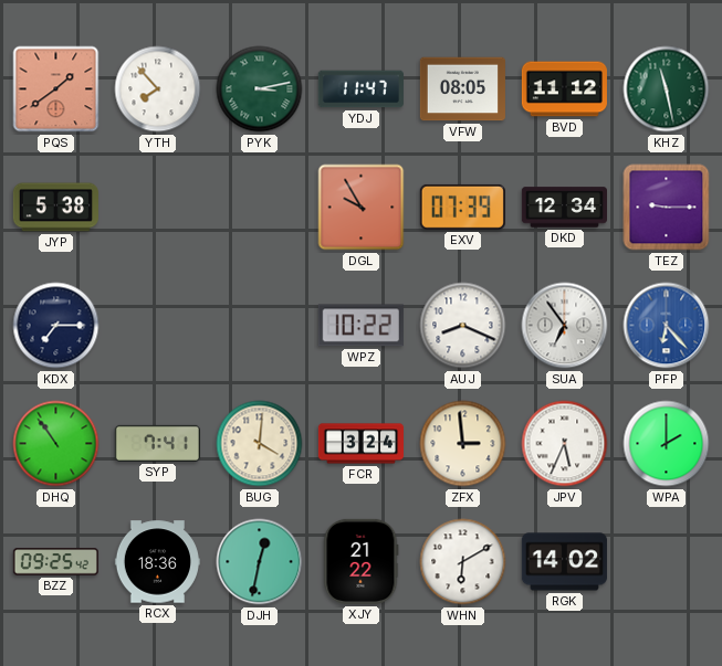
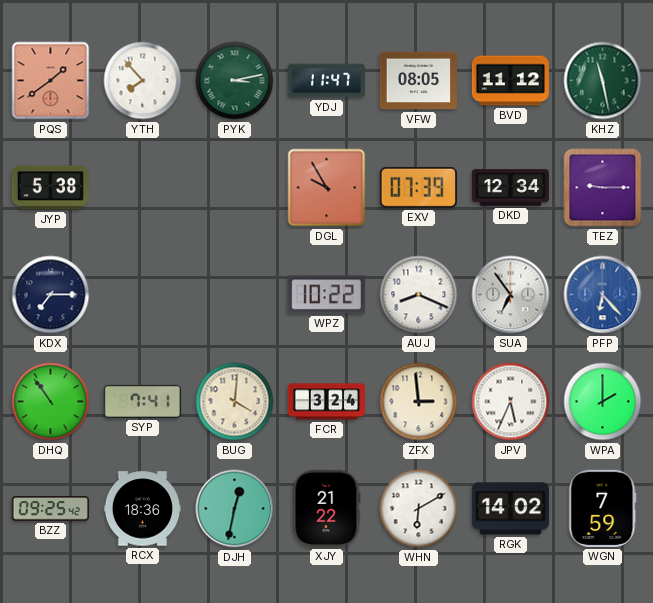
WGN: none -> 7:59 (603, 508)
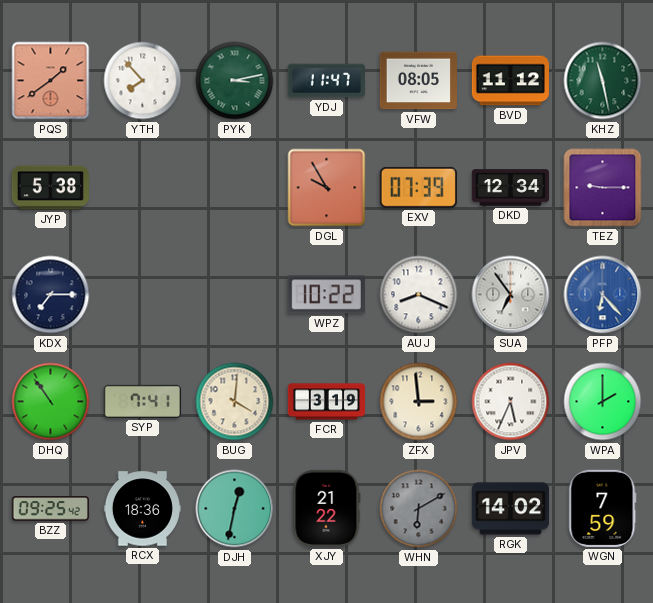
FCR: 3:24 -> 3:19 (326, 402)
WHN dial: white -> grey (419, 509)
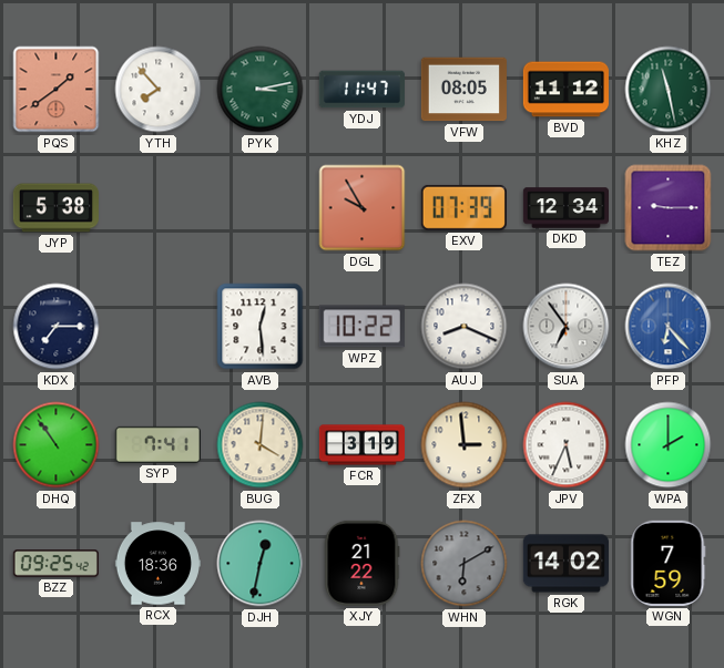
AVB: none -> 12:29 (261, 327)
